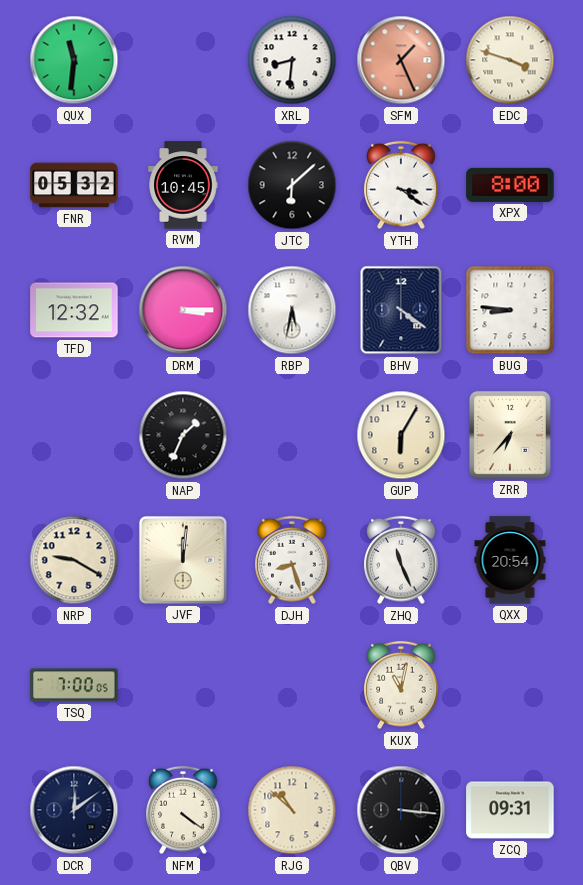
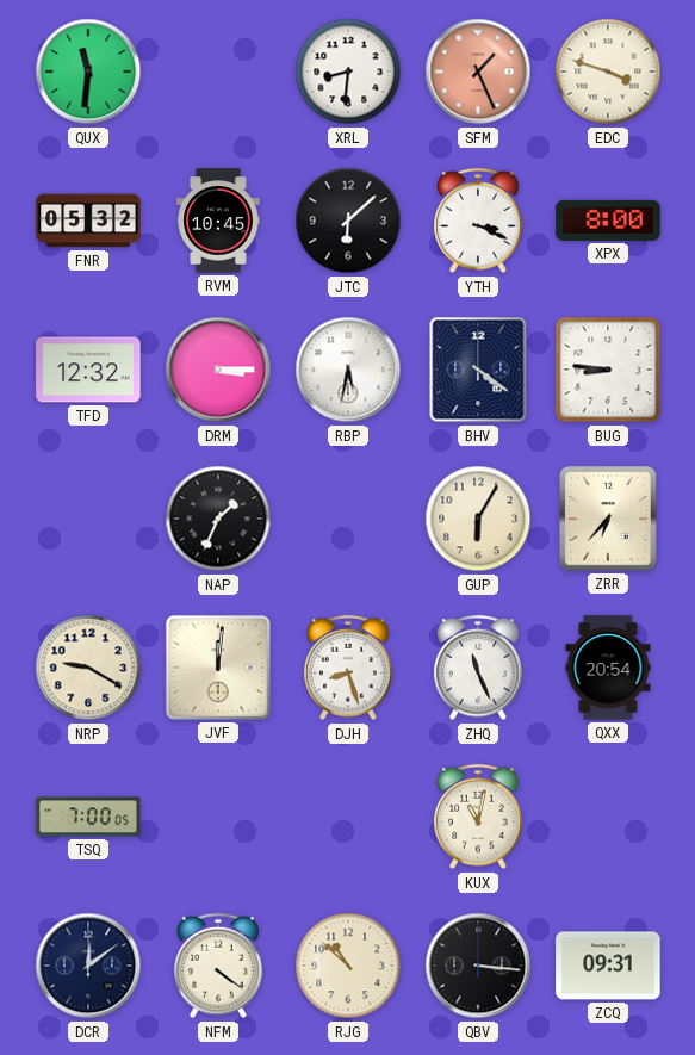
YTH: 3:21 -> 3:19 (478, 221)
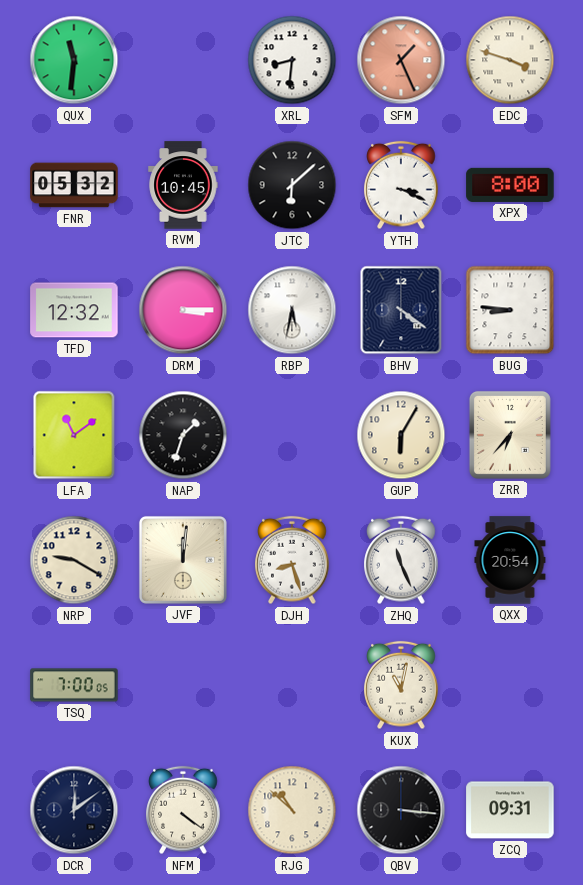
LFA: none -> 11:09 (74, 435)
NAP: 1:34 -> 1:33 (183, 435)
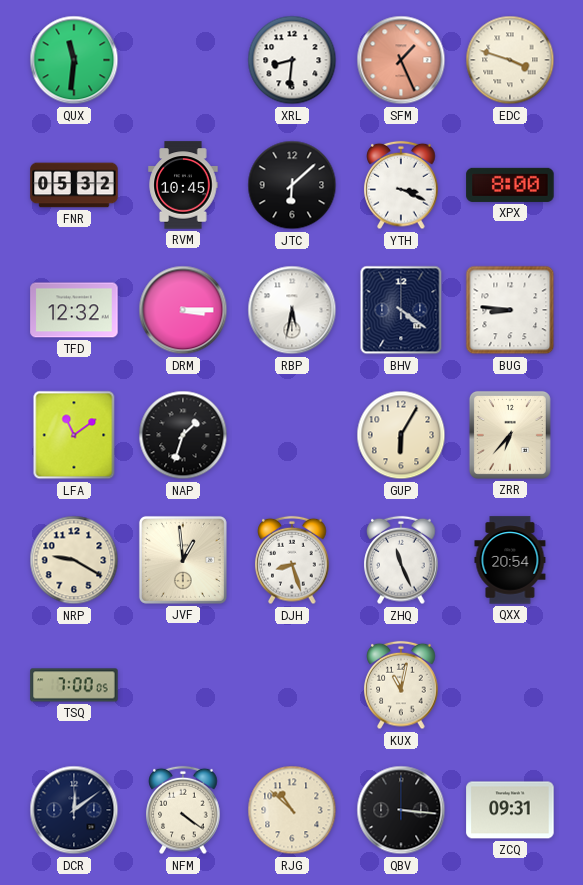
JVF: 12:01 -> 12:59 (183, 560)
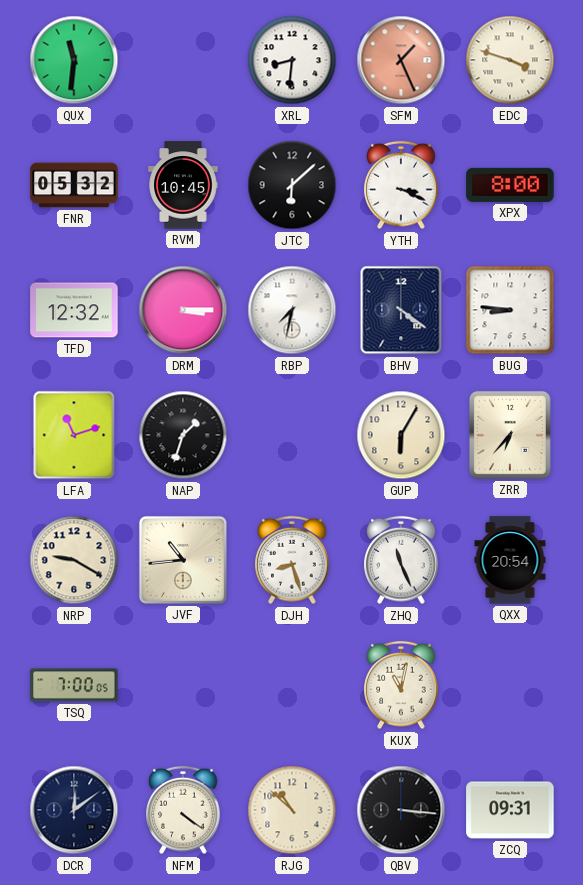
RBP: 5:32 -> 7:32 (292, 310)
LFA: 11:09 -> 11:12 (74, 435)
JVF: 12:59 -> 10:44 (183, 560)
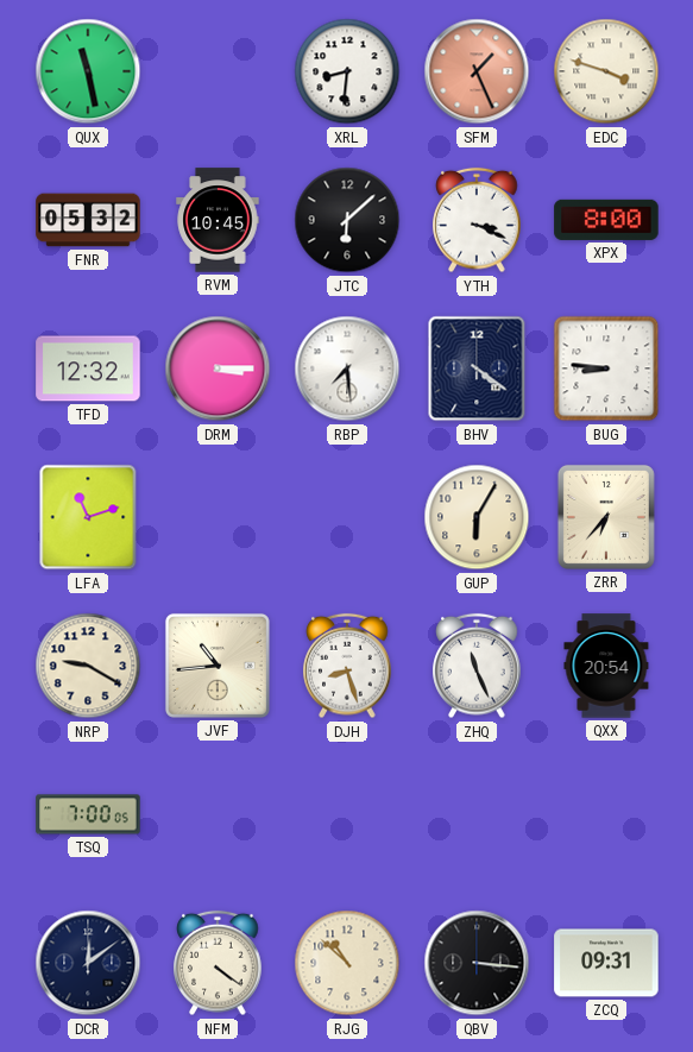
QUX: 11:31 -> 11:28 (88, 71)
RBP: 7:32 -> 7:29 (347, 368)
NAP: 1:33 -> none (183, 435)
KUX: 11:02 -> none (401, 685)
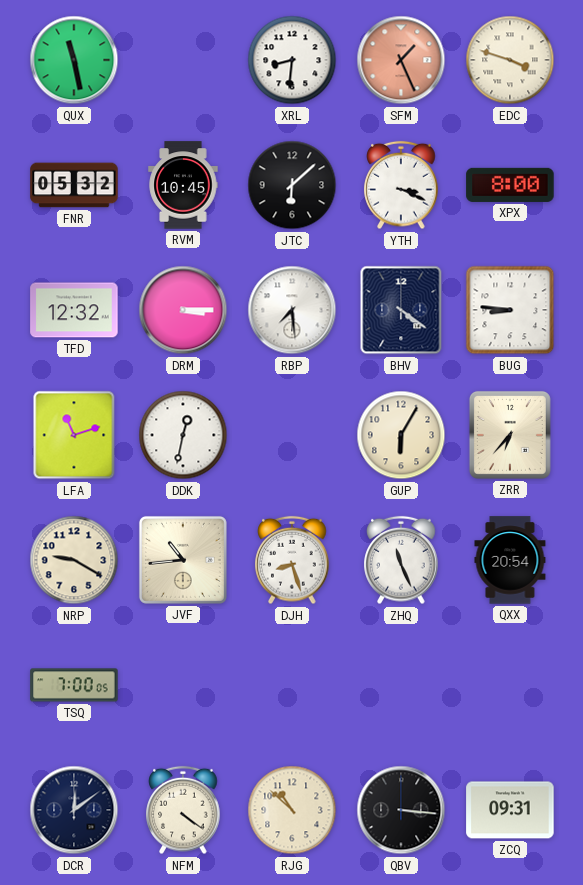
DDK: none -> 12:32 (183, 435)
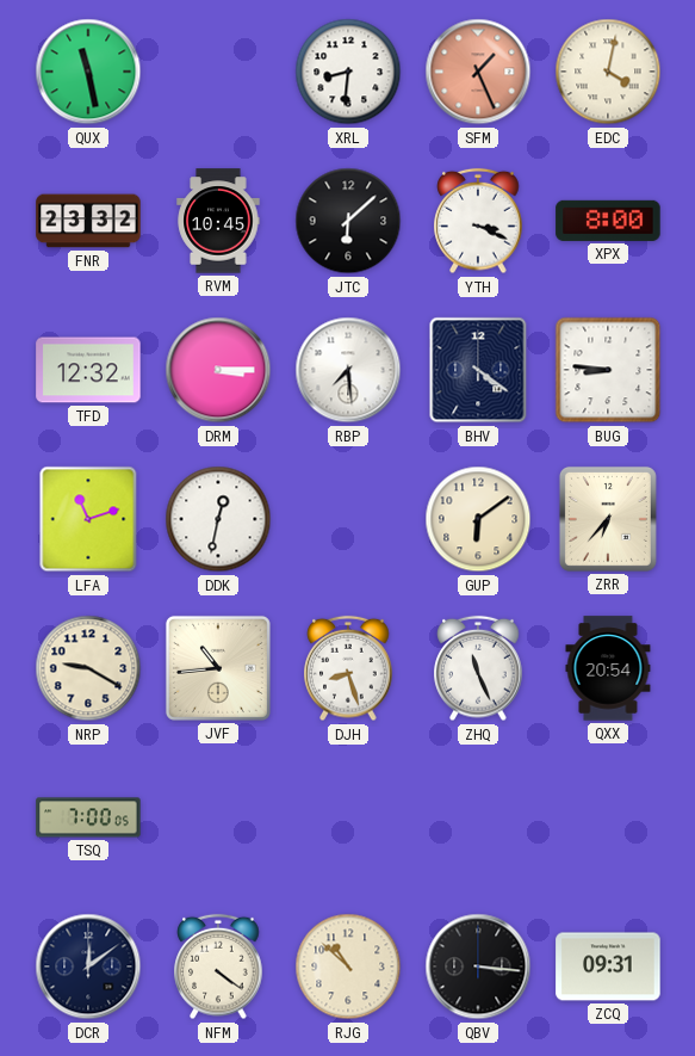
EDC: 3:48 -> 4:02 (608, 72)
FNR: 05:32 -> 23:32 (88, 221)
GUP: 6:05 -> 6:09 (478, 519)
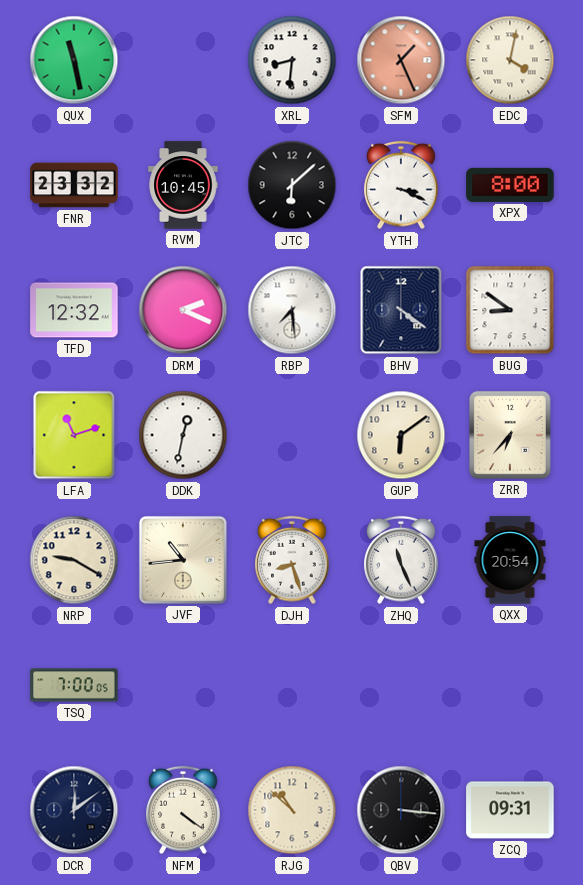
DRM: 3:15 -> 2:19 (183, 310)
BUG: 8:46 -> 8:51 (510, 310)
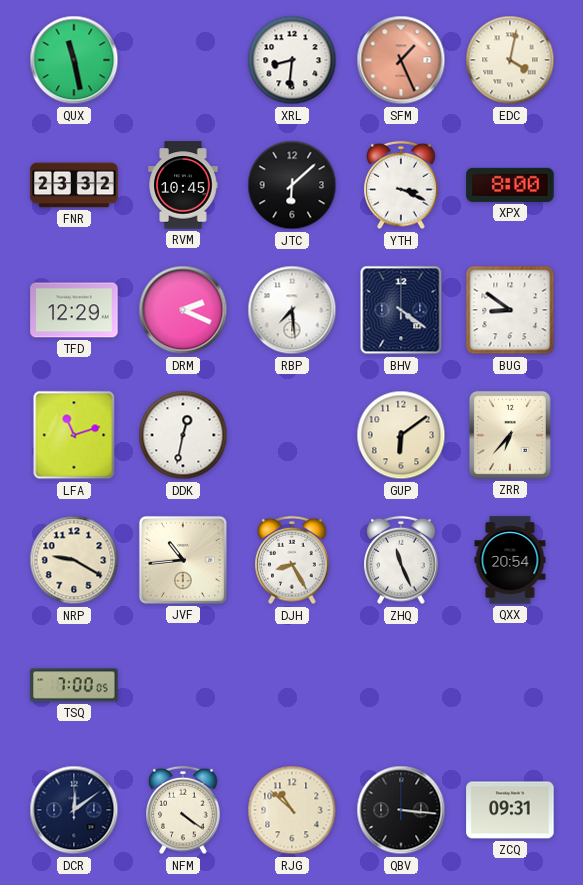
TFD: 12:32 -> 12:29 (74, 310)
DJH: 8:27 -> 8:25 (292, 560)
